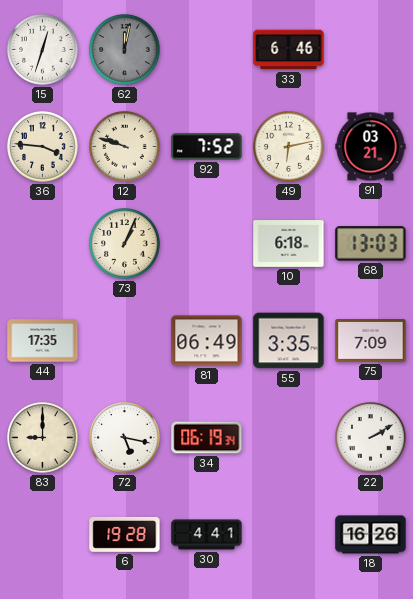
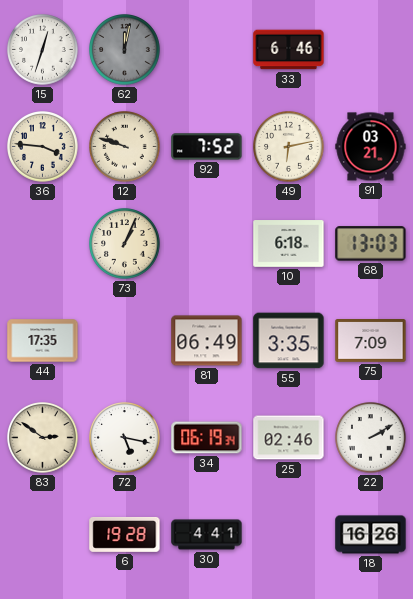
83: 9:00 -> 2:51 (43, 438)
25: none -> 02:46 (289, 438)
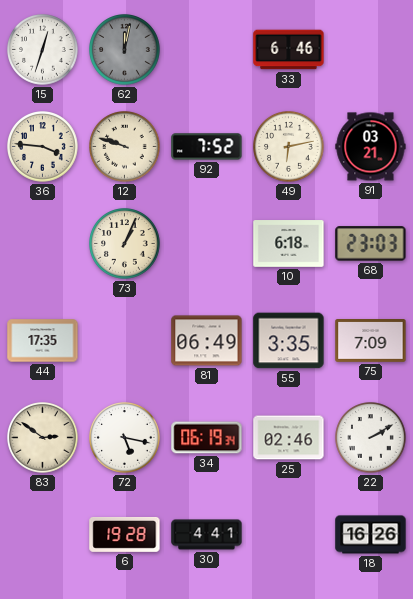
68: 13:03 -> 23:03 (371, 244)
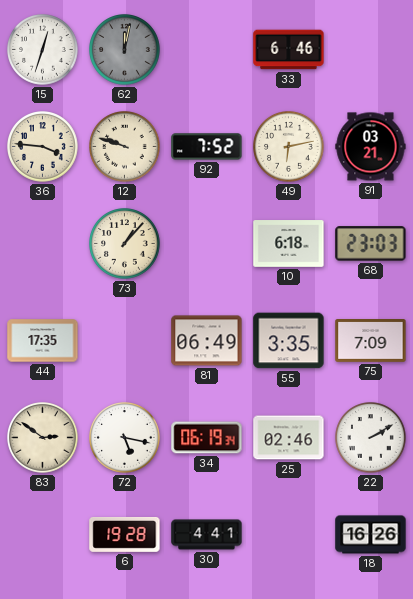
73: 1:04 -> 1:07 (125, 244)
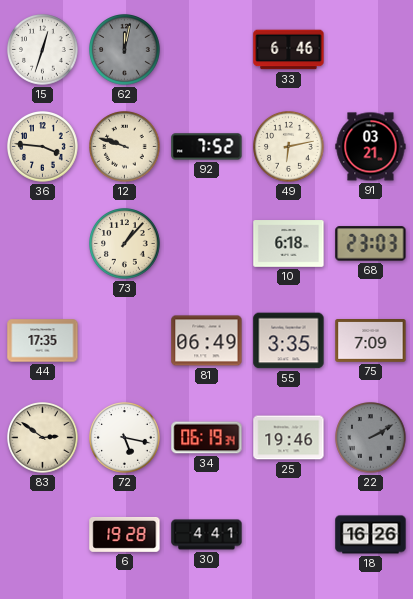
25: 02:46 -> 19:46 (289, 438)
22 dial: white -> grey (371, 438)
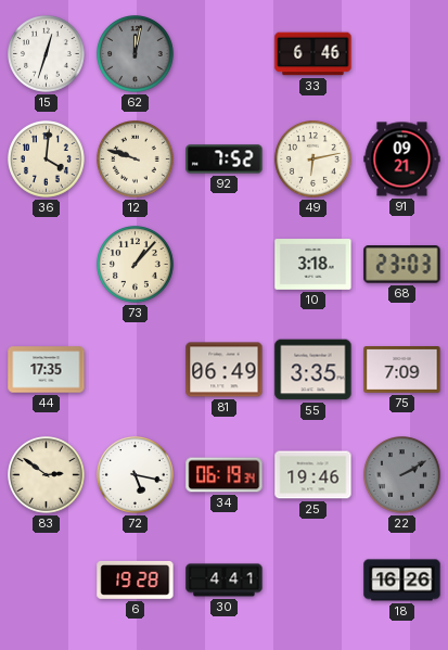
36: 3:46 -> 4:01 (47, 160)
91: 03:21 -> 09:21 (402, 160)
10: 6:18 -> 3:18 (313, 265)
